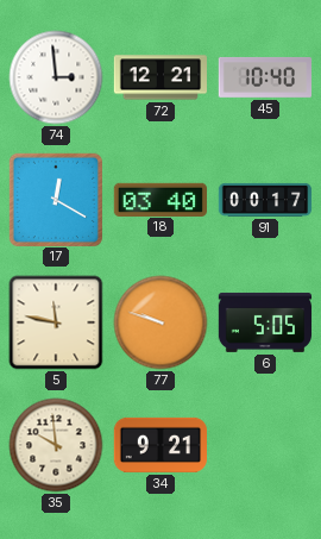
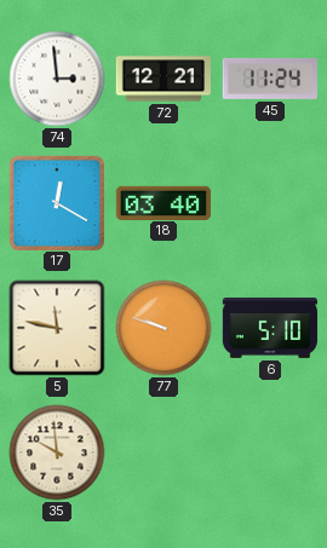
45: 10:40 -> 11:24 (269, 79)
91: 00:17 -> none (265, 200)
6: 5:05 -> 5:10 (270, 328)
34: 9:21 -> none (159, 445)
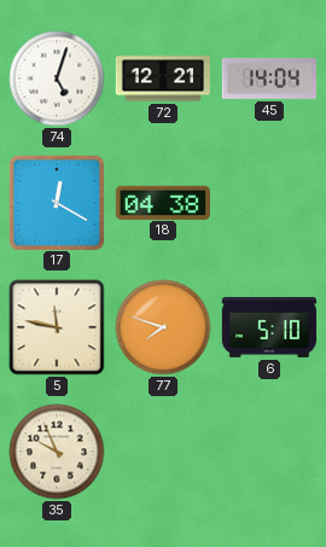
74: 2:59 -> 5:03 (57, 78)
45: 11:24 -> 14:04 (268, 78)
18: 03:40 -> 04:38 (162, 202)
77: 9:48 -> 7:48 (163, 327)
35: 9:59 -> 9:56 (57, 452)
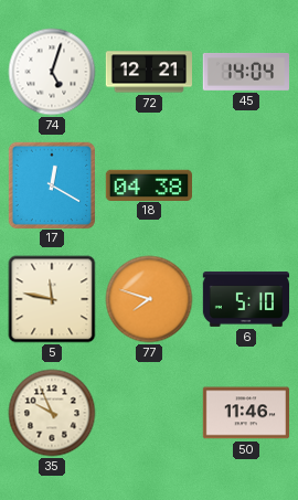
50: none -> 11:46 (245, 413)
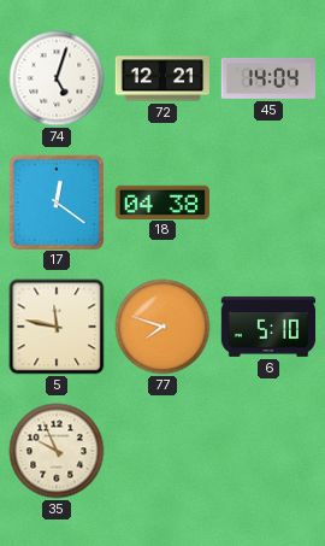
17: 12:20 -> 12:21 (55, 201)
50: 11:46 -> none (245, 413)
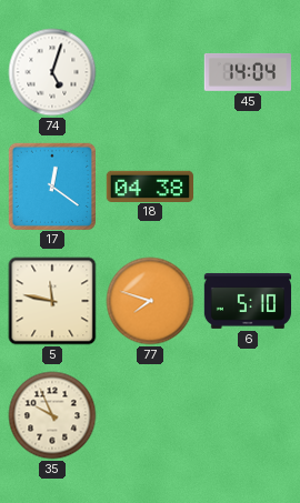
72: 12:21 -> none (161, 78)
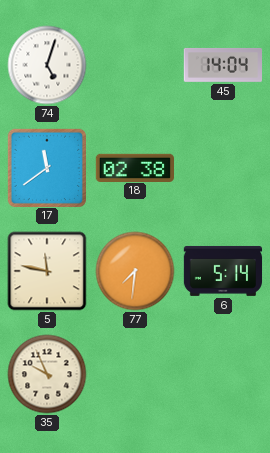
17: 12:21 -> 11:39 (46, 167)
18: 04:38 -> 02:38 (134, 167)
77: 7:48 -> 7:31 (135, 271)
6: 5:10 -> 5:14 (223, 271)
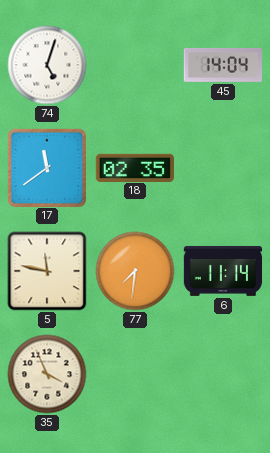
18: 02:38 -> 02:35 (134, 167)
6: 5:14 -> 11:14 (223, 271)
35: 9:56 -> 3:56 (47, 374)
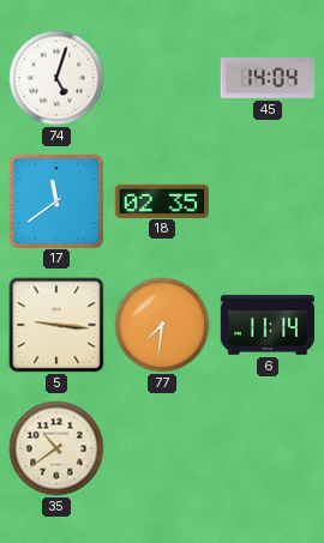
5: 11:47 -> 9:16 (56, 325)
35: 3:56 -> 10:39 (56, 448)
